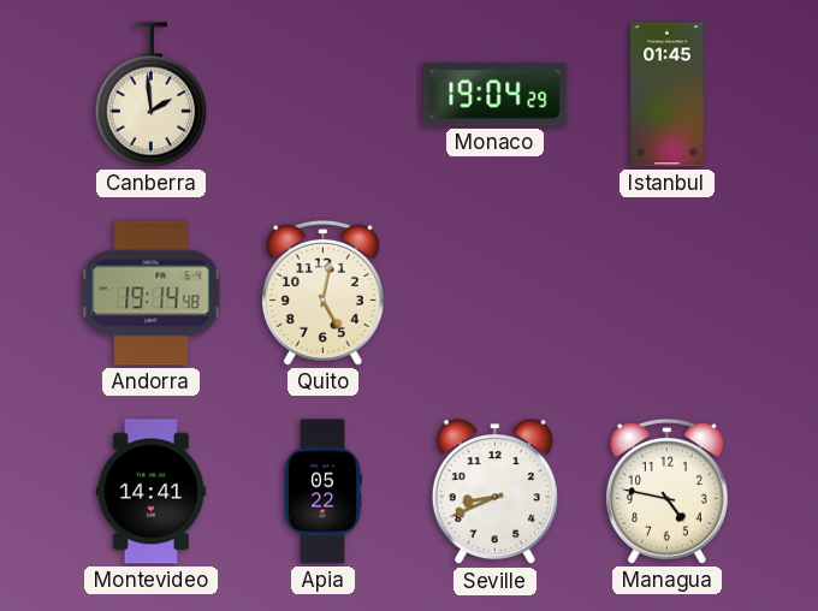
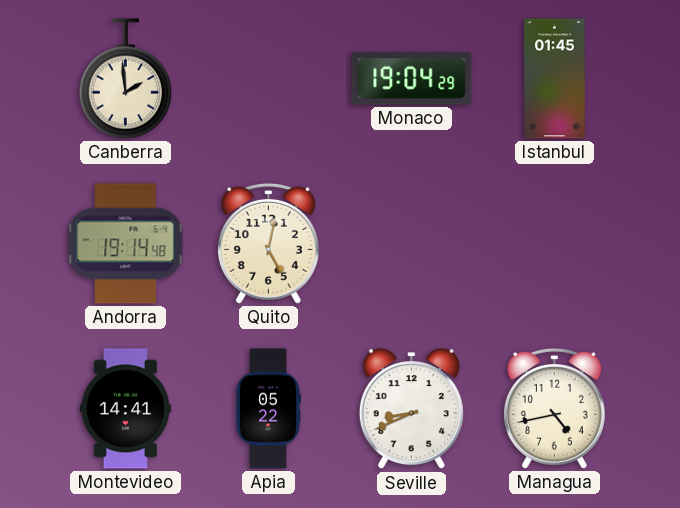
Managua: 4:47 -> 4:43 (554, 409)
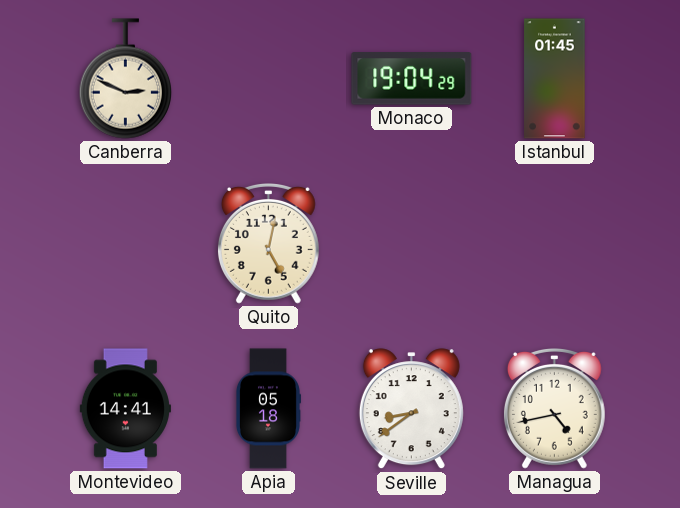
Canberra: 1:59 -> 2:49 (125, 79)
Andorra: 19:14 -> none (126, 244)
Apia: 05:22 -> 05:18 (268, 409)
Seville: 8:41 -> 8:39 (411, 409)
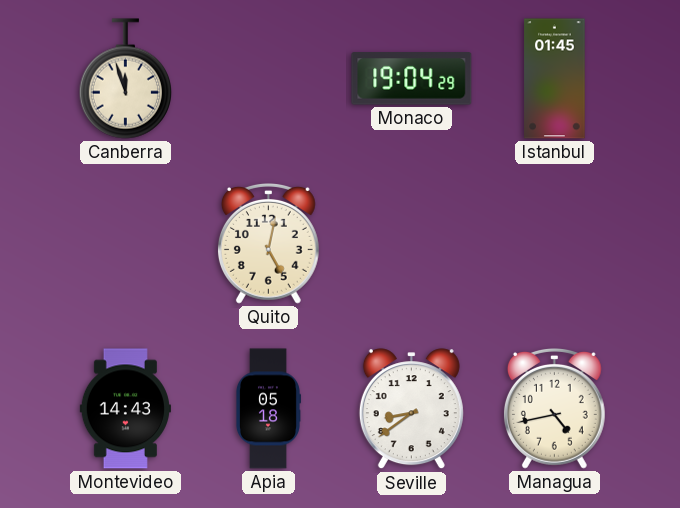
Canberra: 2:49 -> 11:57 (125, 79)
Montevideo: 14:41 -> 14:43 (125, 409)
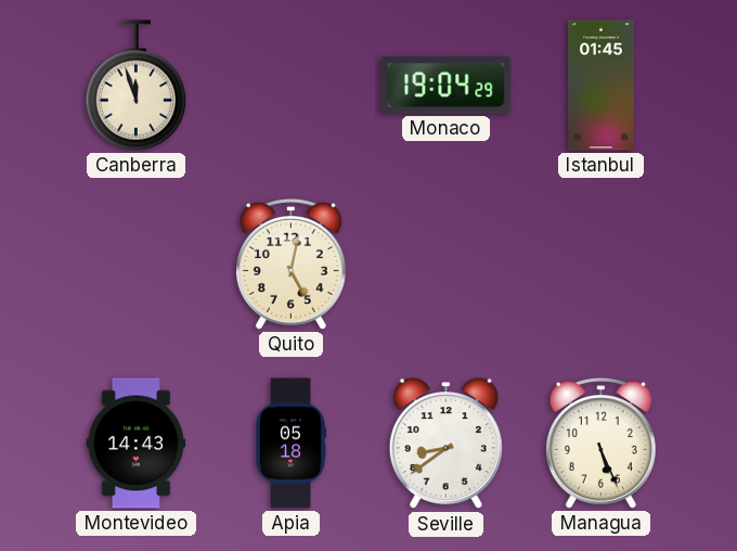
Managua: 4:43 -> 5:26 (600, 444)
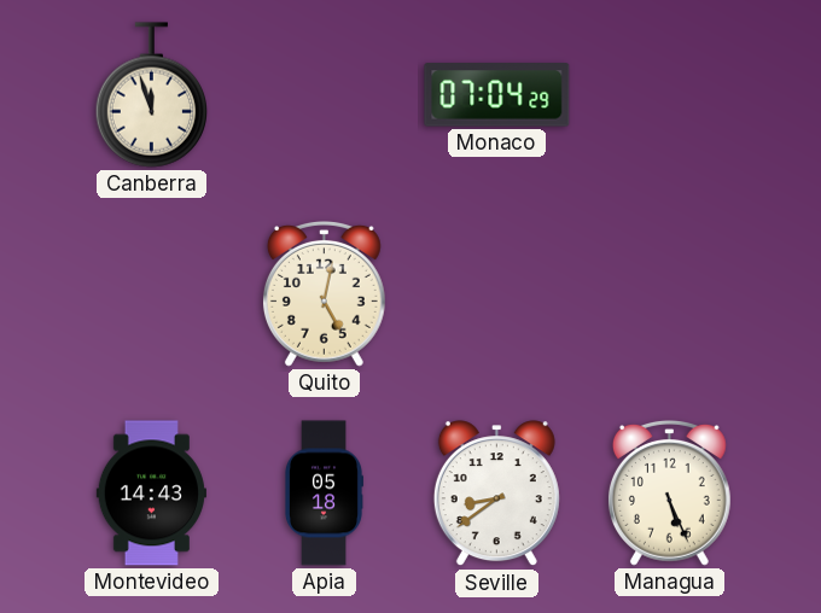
Monaco: 19:04 -> 07:04 (497, 95)
Istanbul: 01:45 -> none (602, 86)
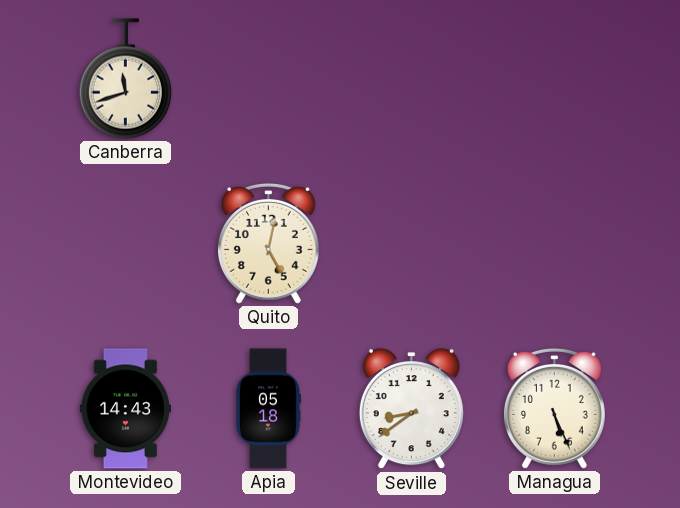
Canberra: 11:57 -> 11:42 (125, 79)
Monaco: 07:04 -> none (497, 95)
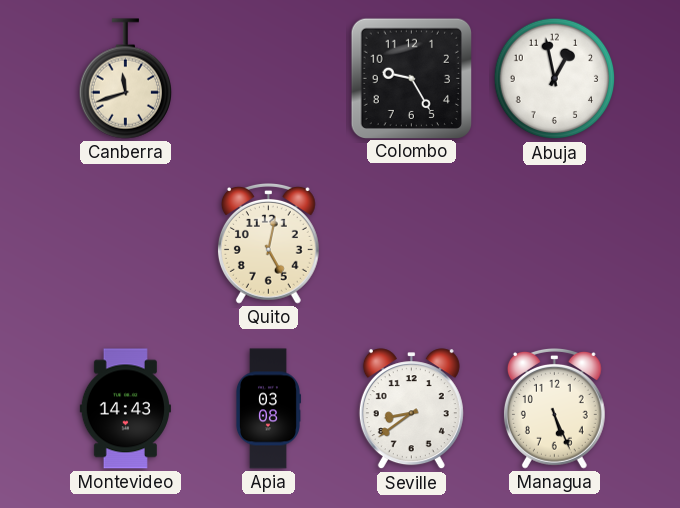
Colombo: none -> 9:25 (411, 78)
Abuja: none -> 12:58 (555, 79)
Apia: 05:18 -> 03:08 (268, 409)
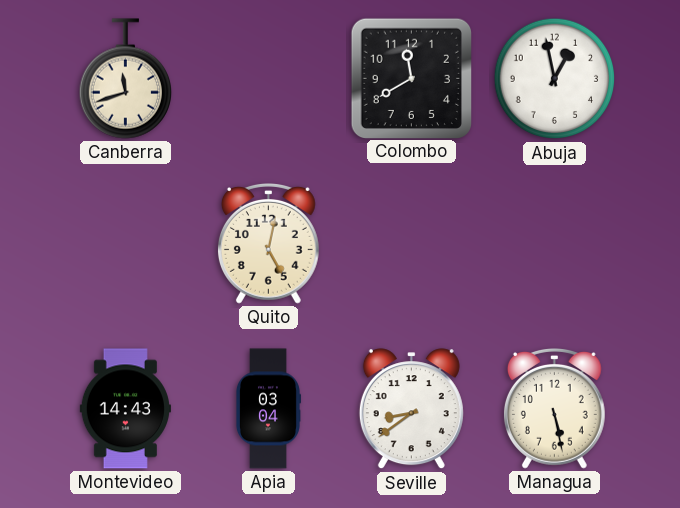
Colombo: 9:25 -> 11:40 (411, 78)
Apia: 03:08 -> 03:04 (268, 409)
Managua: 5:26 -> 5:28 (554, 409)
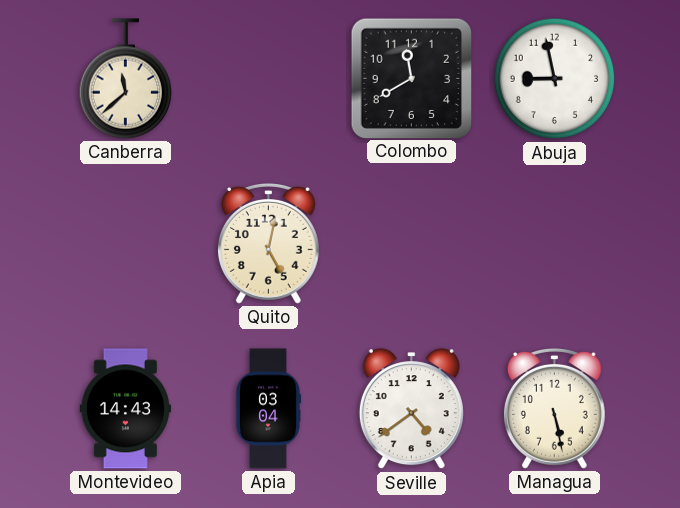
Canberra: 11:42 -> 11:38 (125, 79)
Abuja: 12:58 -> 8:58 (555, 79)
Seville: 8:39 -> 4:39 (411, 409)
